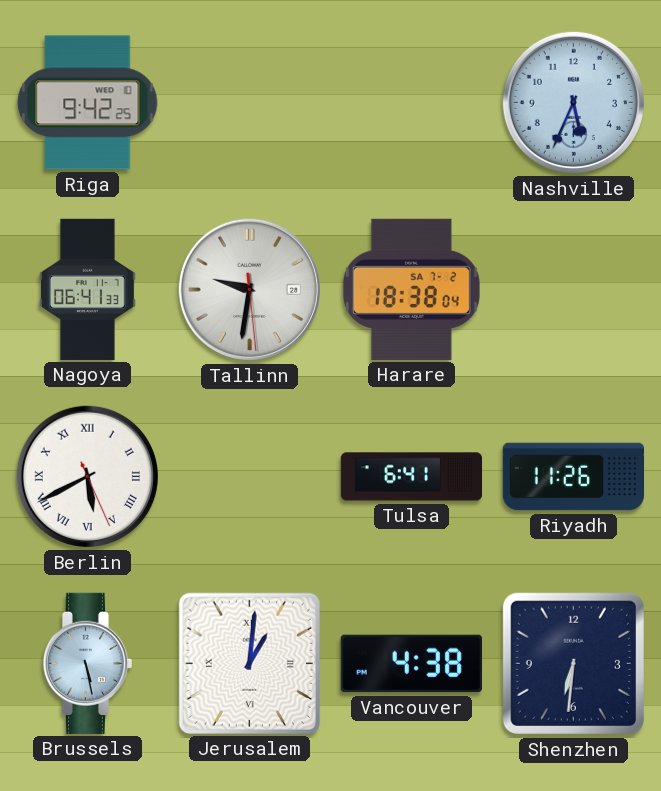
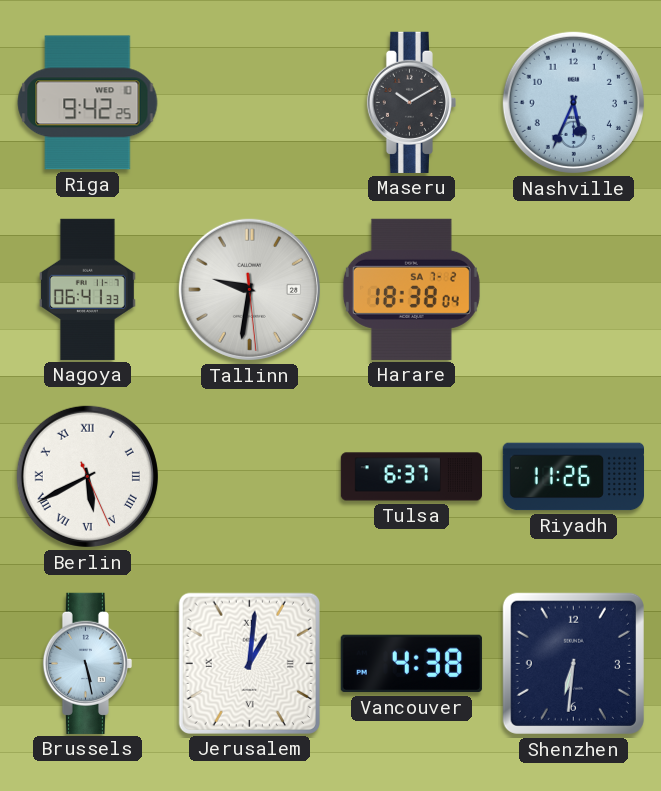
Maseru: none -> 10:10 (411, 102)
Tulsa: 6:41 -> 6:37 (411, 477)
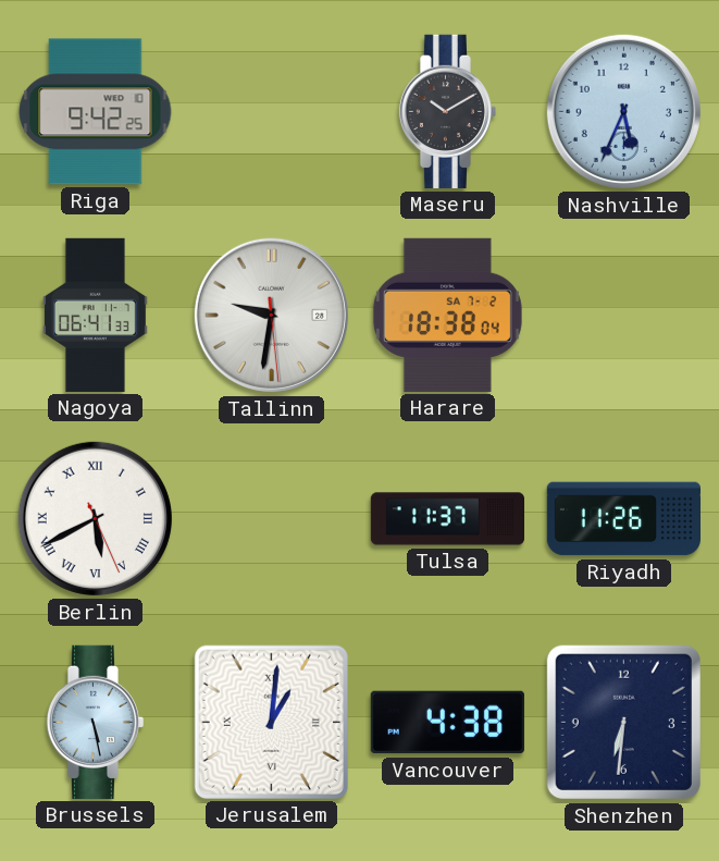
Tulsa: 6:37 -> 11:37 (447, 519)
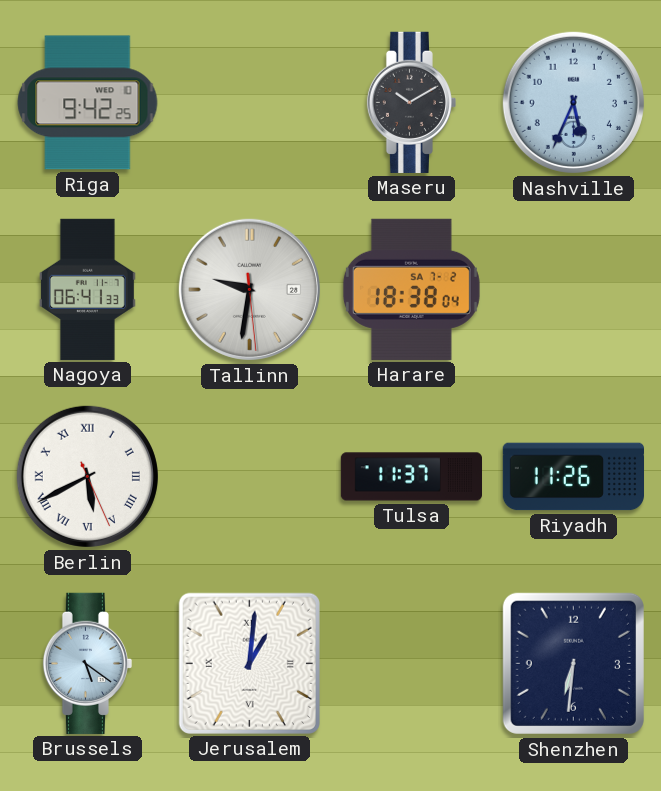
Brussels: 5:28 -> 5:21 (87, 663)
Vancouver: 4:38 -> none (447, 723)
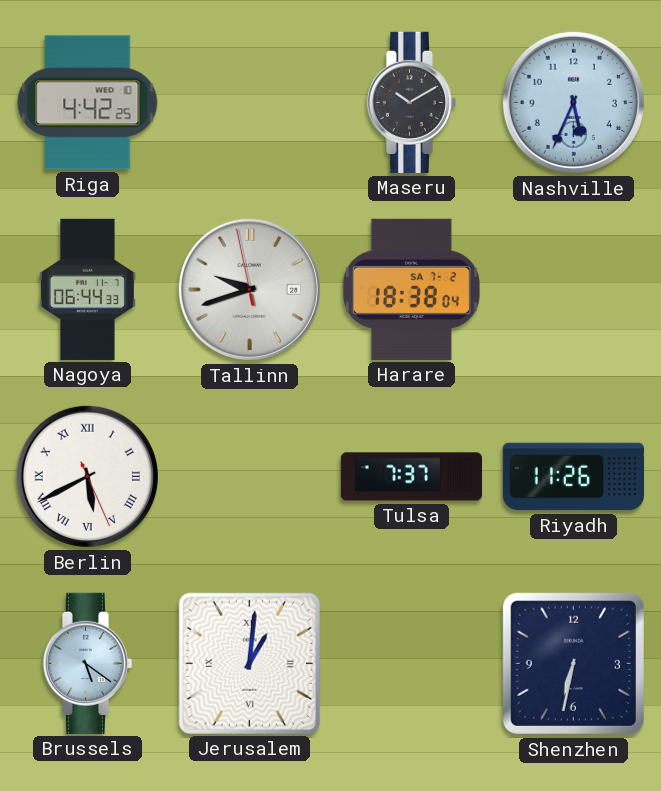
Riga: 9:42 -> 4:42 (88, 103)
Nagoya: 06:41 -> 06:44 (87, 289)
Tallinn: 9:31 -> 9:41 (249, 289)
Tulsa: 11:37 -> 7:37 (411, 477)
Shenzhen: 6:31 -> 6:32 (573, 663)
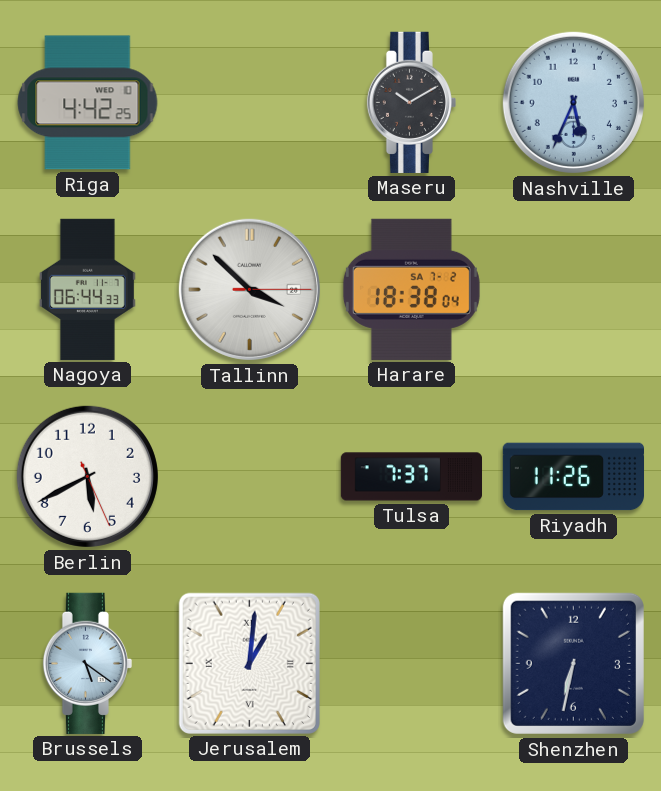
Tallinn: 9:41 -> 3:52 (249, 289)
Berlin numerals: Roman -> Arabic (87, 476)
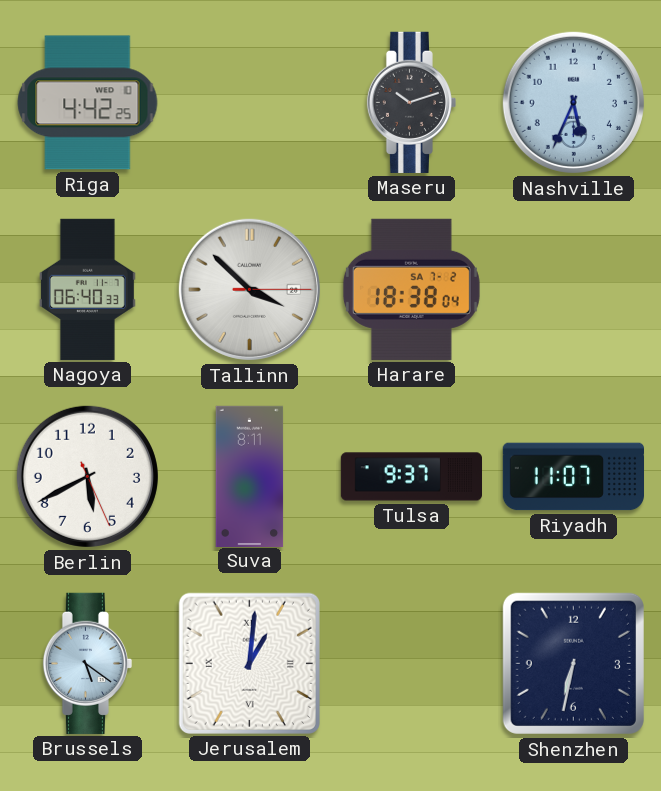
Maseru: 10:10 -> 10:12 (411, 102)
Nagoya: 06:44 -> 06:40 (87, 289)
Suva: none -> 8:11 (250, 476)
Tulsa: 7:37 -> 9:37 (411, 477)
Riyadh: 11:26 -> 11:07 (573, 477)
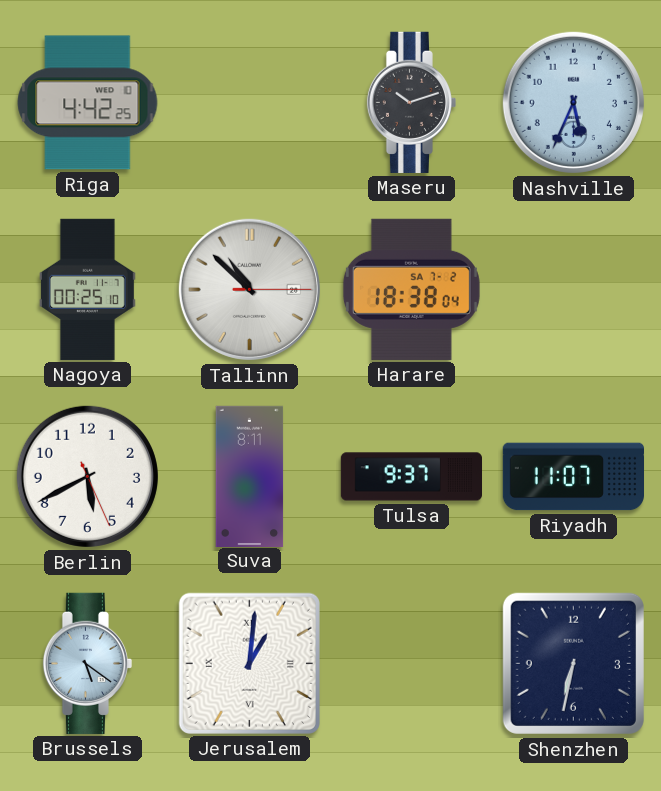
Nagoya: 06:40 -> 00:25 (87, 289)
Tallinn: 3:52 -> 10:52 (249, 289)
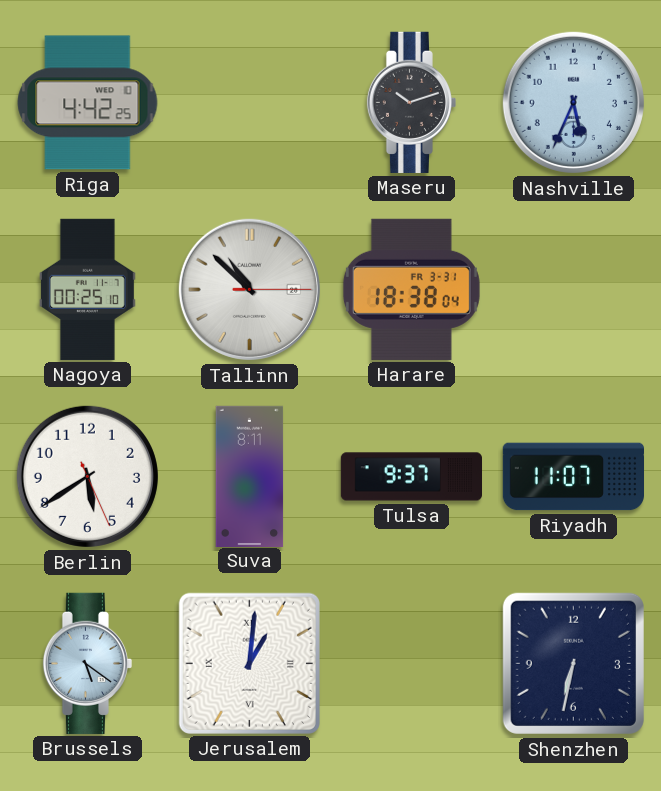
Harare date: SA 7-2 -> FR 3-31 (411, 289)
Berlin: 5:40 -> 5:39 (87, 476)
